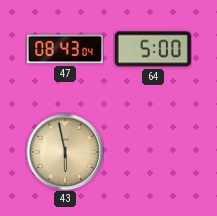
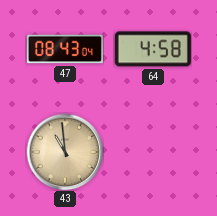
64: 5:00 -> 4:58 (153, 49)
43: 5:58 -> 10:59 (65, 152)
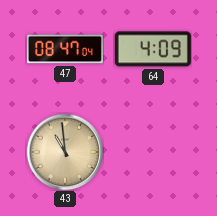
47: 08:43 -> 08:47 (65, 49)
64: 4:58 -> 4:09 (153, 49)
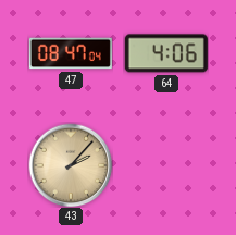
64: 4:09 -> 4:06 (166, 53)
43: 10:59 -> 2:07 (71, 165)
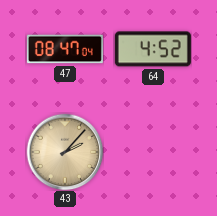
64: 4:06 -> 4:52 (153, 49)
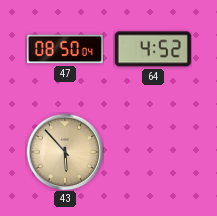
47: 08:47 -> 08:50 (65, 49)
43: 2:07 -> 5:53 (65, 152)
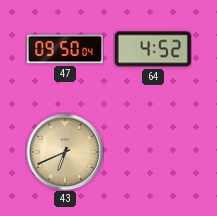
47: 08:50 -> 09:50 (65, 49)
43: 5:53 -> 6:41 (65, 152)
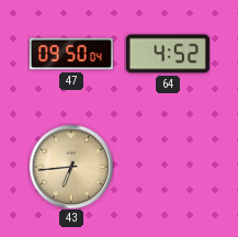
43: 6:41 -> 6:44 (71, 167)
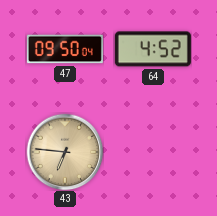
43: 6:44 -> 6:46 (65, 152)
